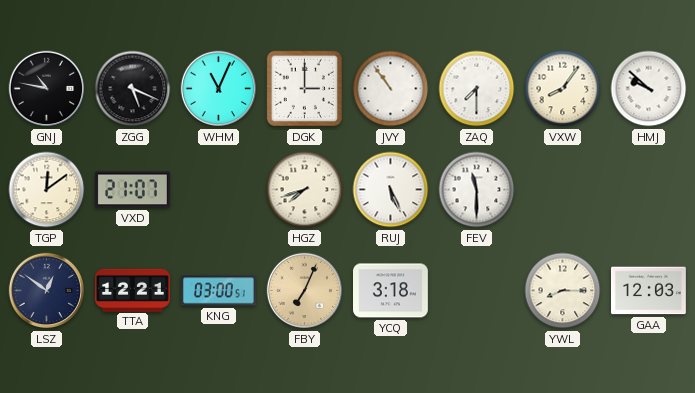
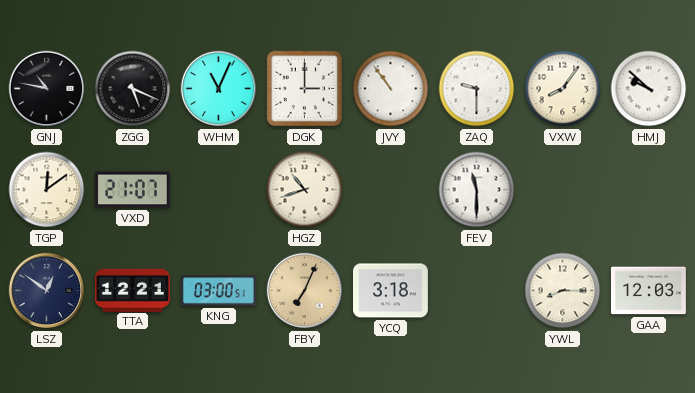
ZAQ: 7:30 -> 9:30 (477, 89)
HGZ: 7:42 -> 10:42 (305, 190)
RUJ: 5:26 -> none (391, 190)
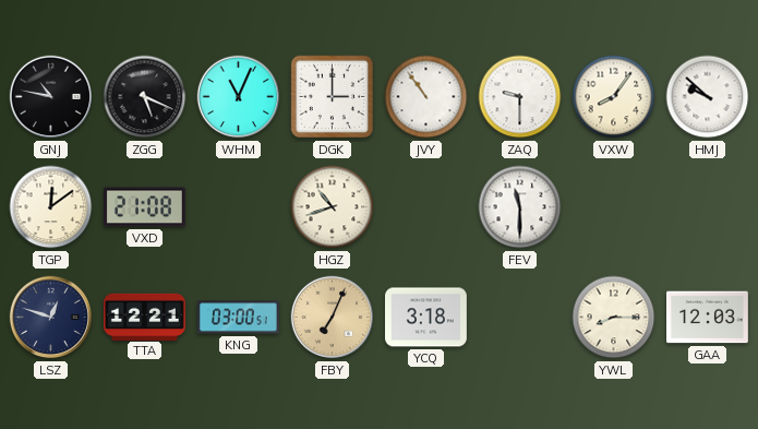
VXD: 21:07 -> 21:08 (144, 207)
LSZ: 12:51 -> 12:48 (51, 318)
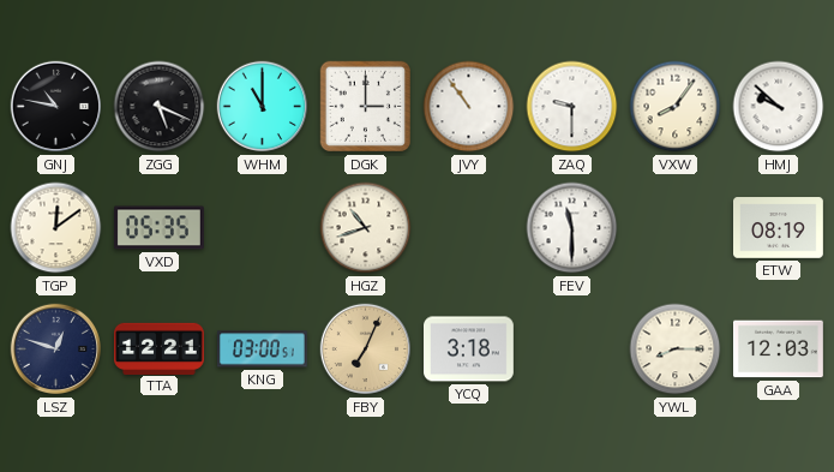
WHM: 11:04 -> 11:00 (263, 107)
VXD: 21:08 -> 05:35 (158, 228)
ETW: none -> 08:19 (779, 228)
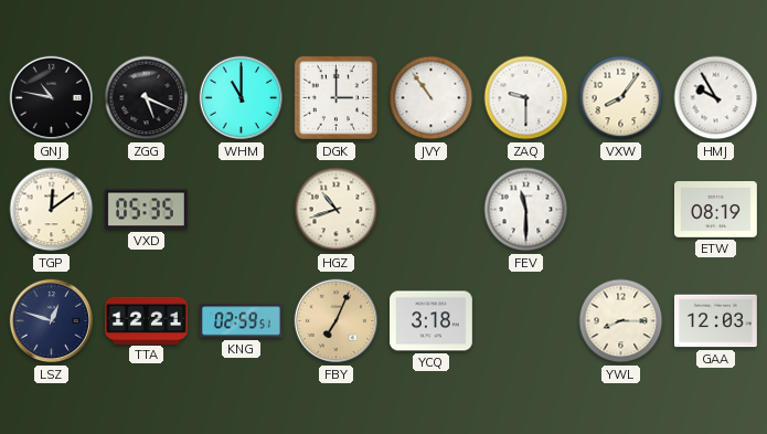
HMJ: 9:52 -> 9:55 (716, 98)
KNG: 03:00 -> 02:59 (241, 321)
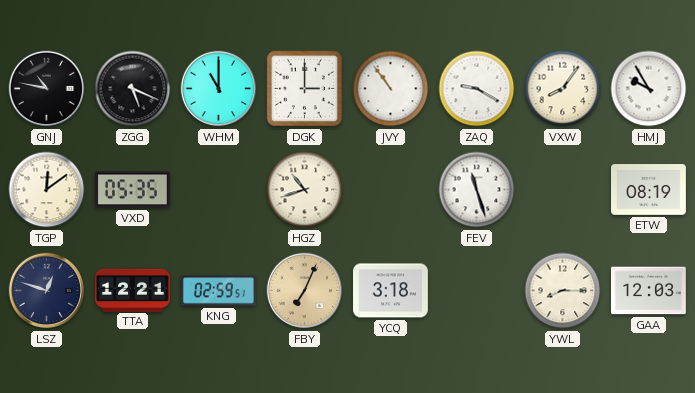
ZAQ: 9:30 -> 9:20 (477, 89)
FEV: 11:30 -> 11:27 (477, 190)
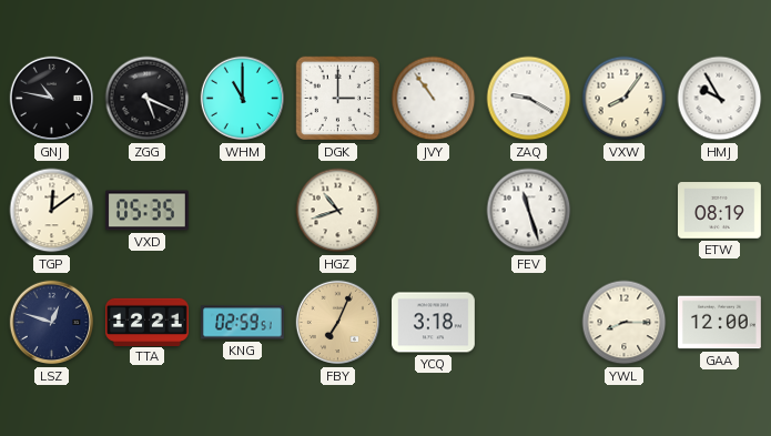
GAA: 12:03 -> 12:00 (720, 323)
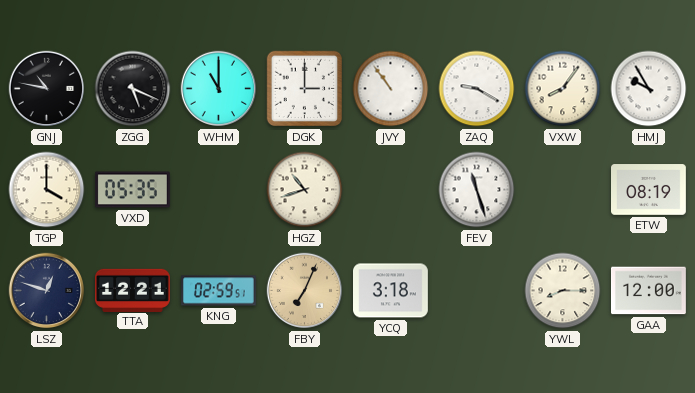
TGP: 12:09 -> 4:00 (47, 190)
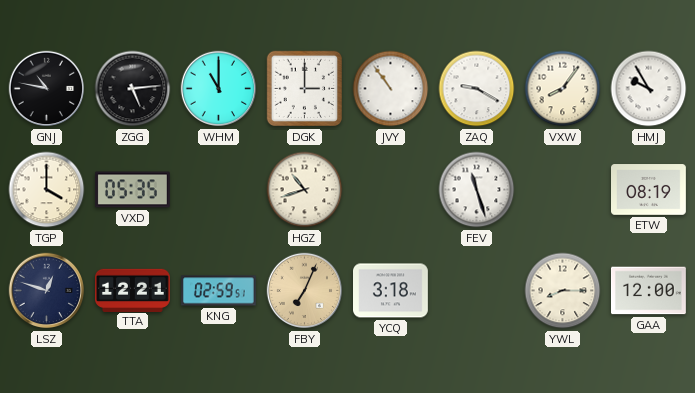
ZGG: 5:19 -> 5:14 (133, 89)
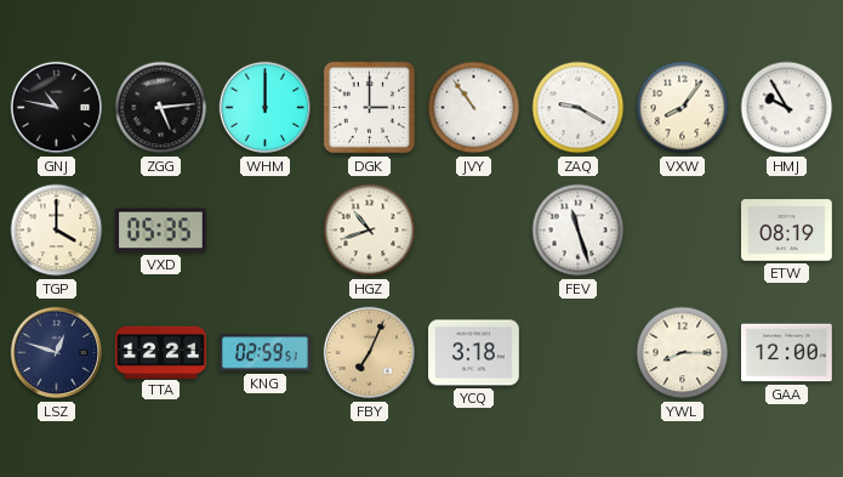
WHM: 11:00 -> 12:00 (266, 108)
